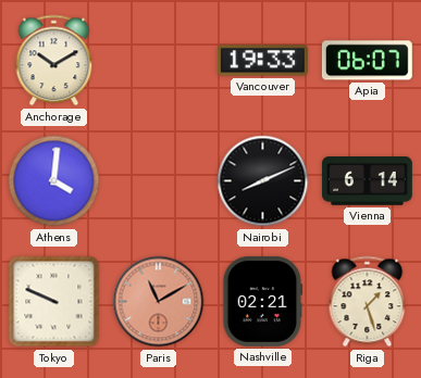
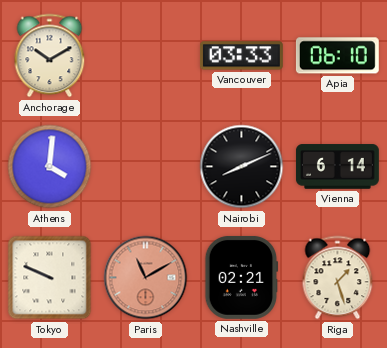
Vancouver: 19:33 -> 03:33 (241, 56)
Apia: 06:07 -> 06:10 (337, 56)
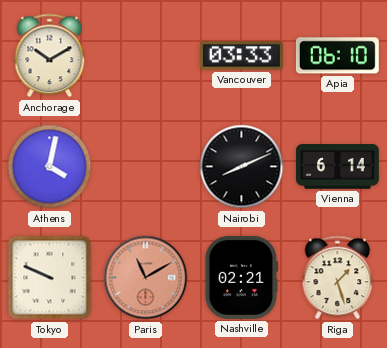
Athens: 4:01 -> 4:02 (50, 167)
